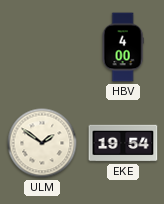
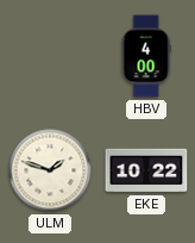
ULM: 1:51 -> 1:48 (50, 170)
EKE: 19:54 -> 10:22 (146, 170)
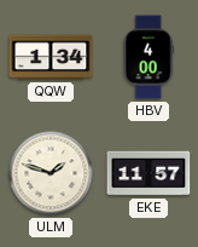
QQW: none -> 1:34 (51, 57)
EKE: 10:22 -> 11:57 (148, 173)
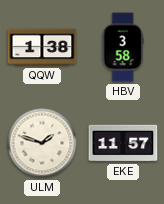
QQW: 1:34 -> 1:38 (42, 47)
HBV: 4:00 -> 3:58 (123, 47)
